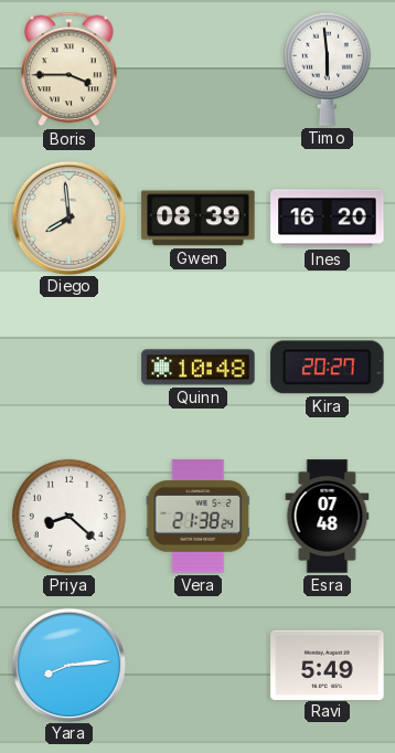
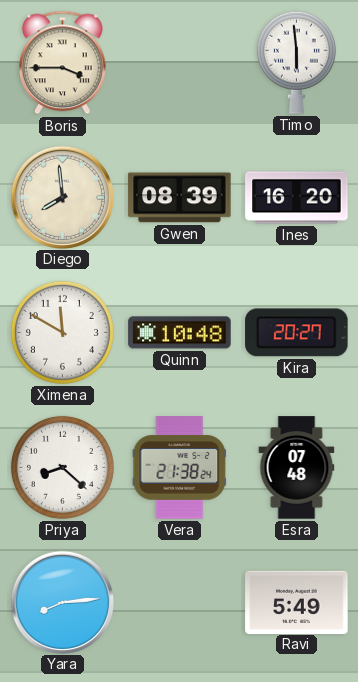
Ximena: none -> 11:50 (62, 332)
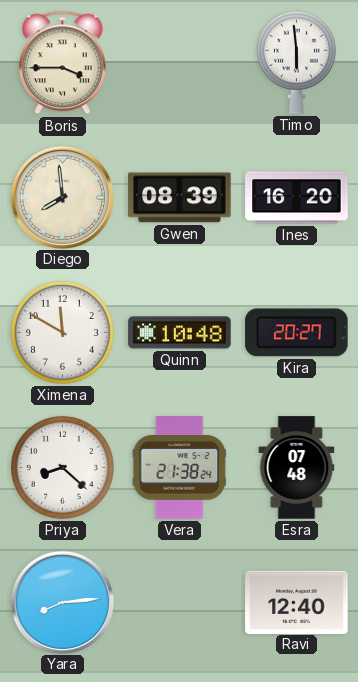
Ravi: 5:49 -> 12:40 (297, 602)
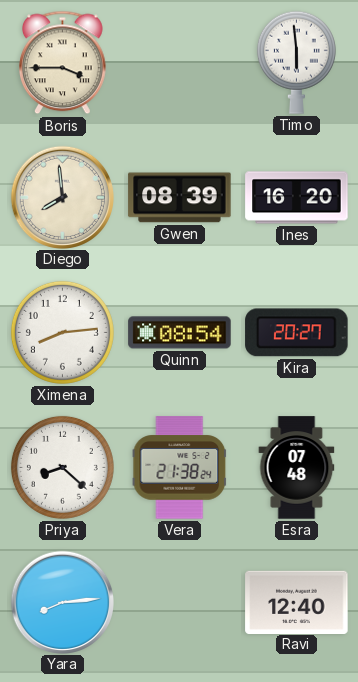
Ximena: 11:50 -> 8:14 (62, 332)
Quinn: 10:48 -> 08:54 (180, 333)
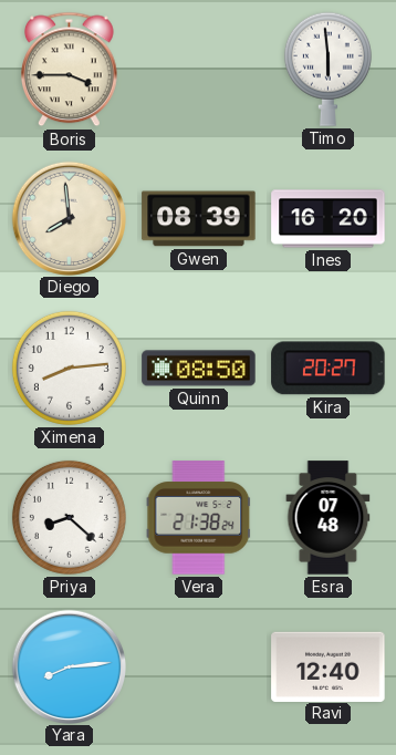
Quinn: 08:54 -> 08:50 (199, 369)
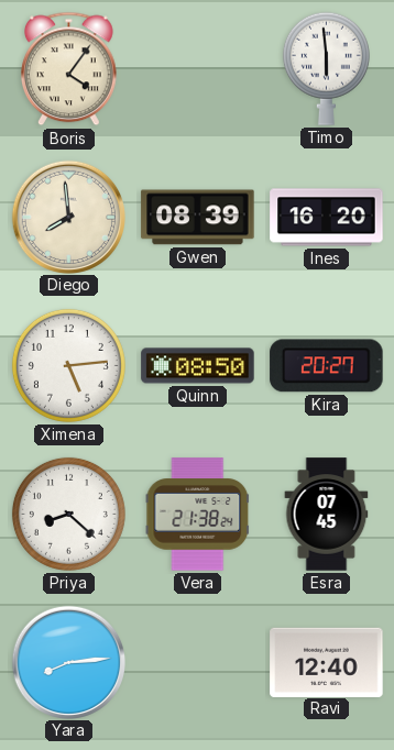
Boris: 3:45 -> 4:06 (69, 69)
Ximena: 8:14 -> 5:14 (68, 365)
Esra: 07:48 -> 07:45 (327, 515)
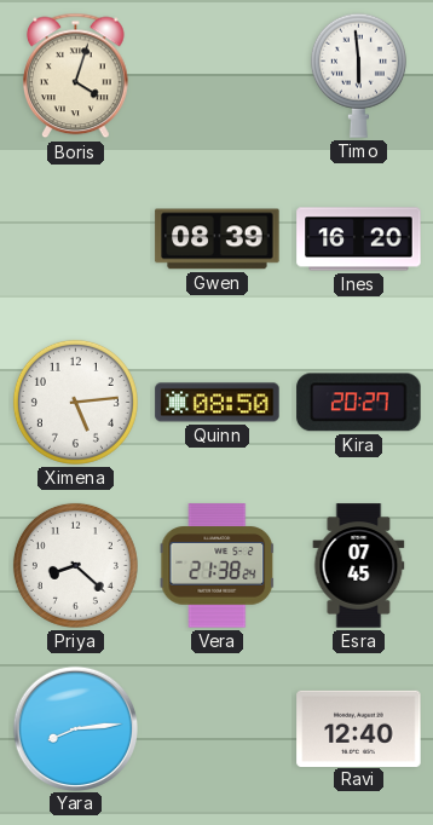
Boris: 4:06 -> 4:03 (76, 76)
Diego: 7:59 -> none (68, 217)
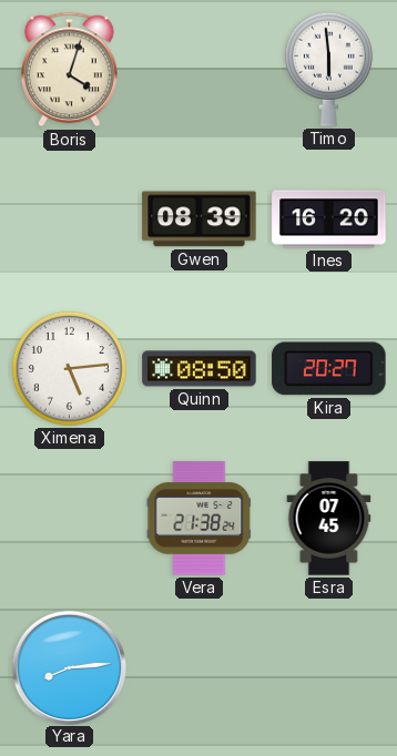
Priya: 8:22 -> none (75, 565)
Ravi: 12:40 -> none (359, 728)
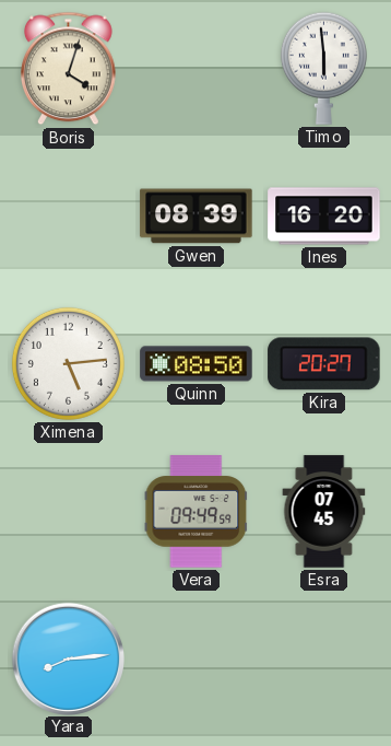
Vera: 21:38 -> 09:49 (197, 512)
